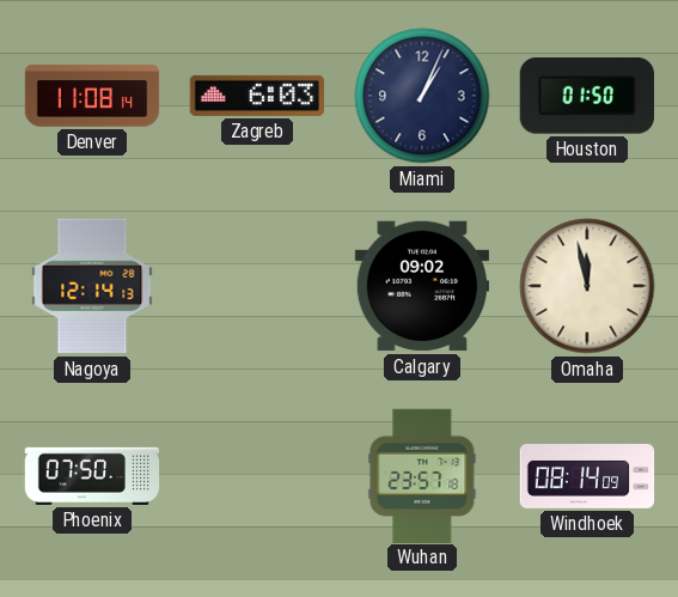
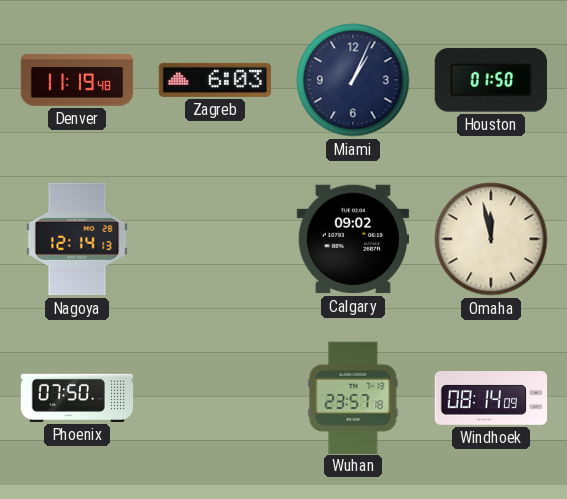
Denver: 11:08 -> 11:19 (77, 80)
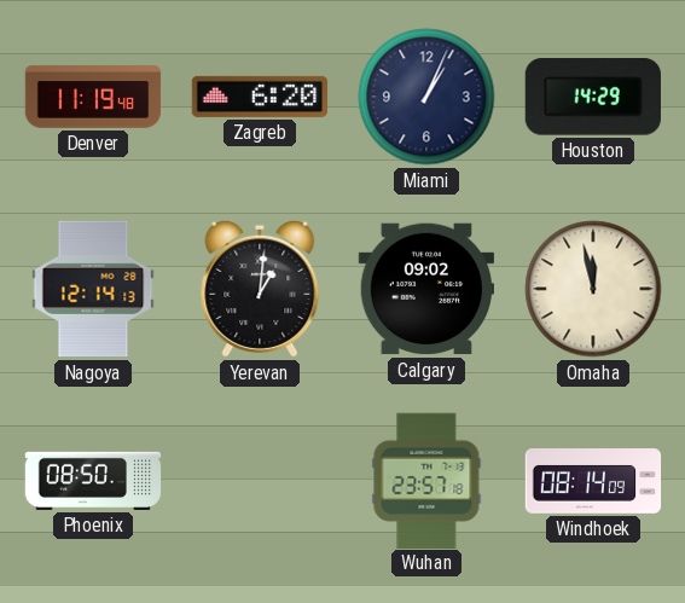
Zagreb: 6:03 -> 6:20 (259, 97)
Houston: 01:50 -> 14:29 (593, 97)
Yerevan: none -> 1:01 (260, 289)
Phoenix: 07:50 -> 08:50 (93, 481)
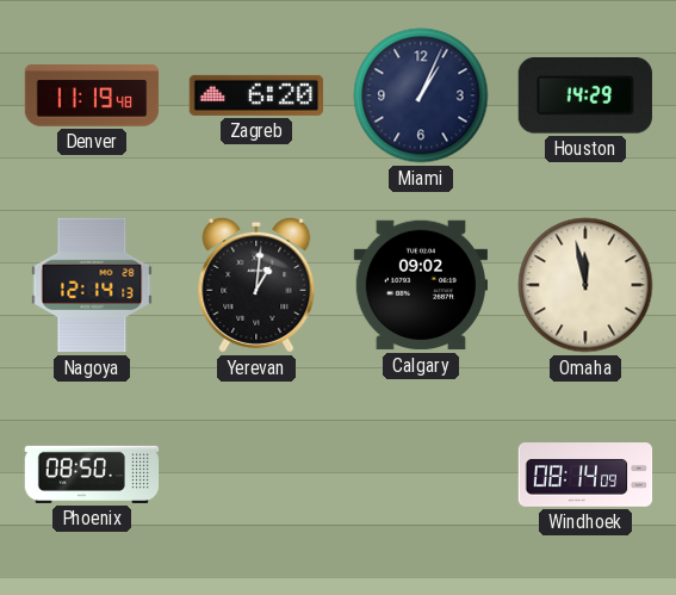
Wuhan: 23:57 -> none (426, 480)
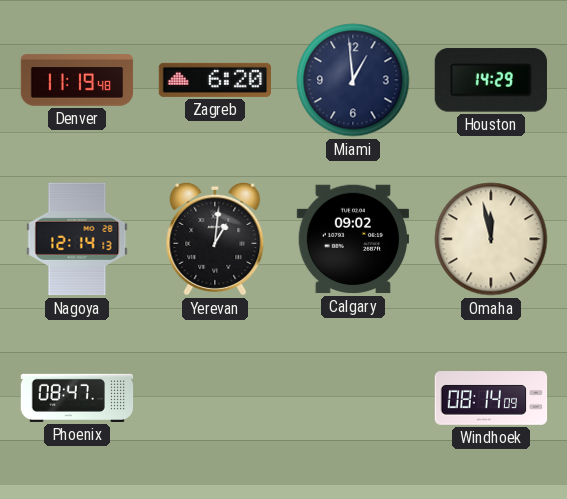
Miami: 1:04 -> 12:59 (353, 80)
Phoenix: 08:50 -> 08:47 (77, 398)
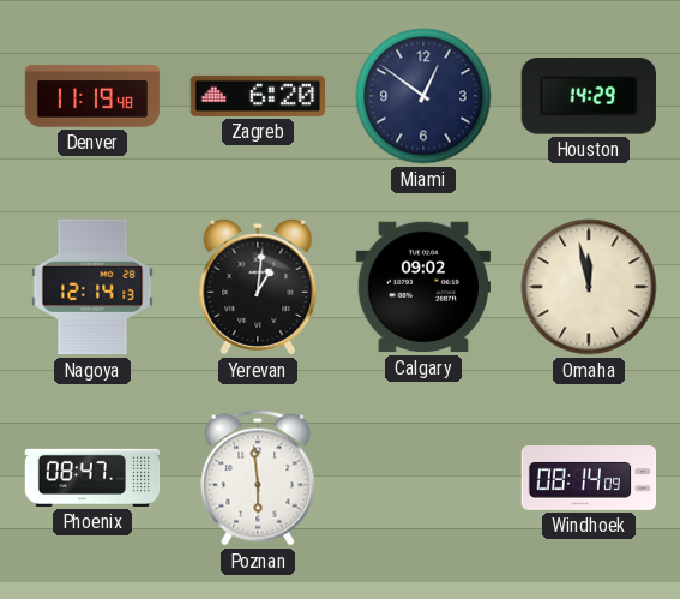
Miami: 12:59 -> 12:51 (423, 96)
Poznan: none -> 5:59 (258, 478)
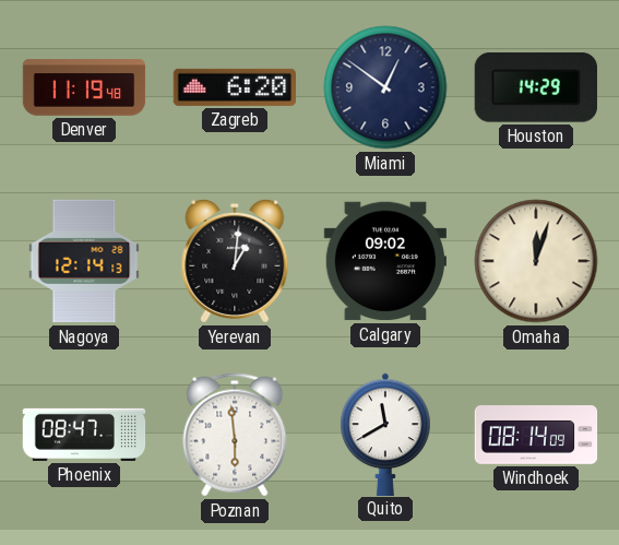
Omaha: 11:58 -> 12:03 (536, 261)
Quito: none -> 11:40 (385, 434)
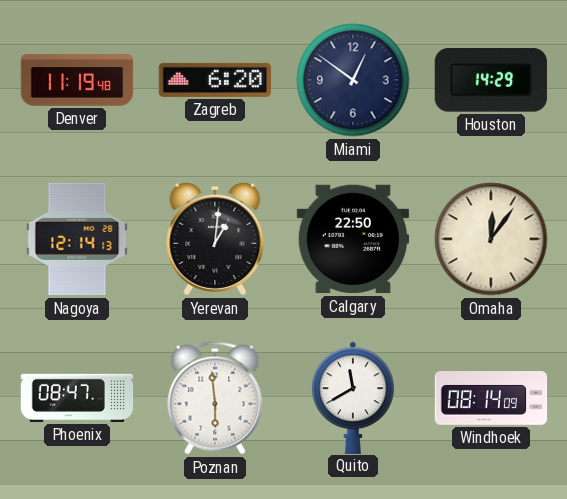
Calgary: 09:02 -> 22:50 (352, 239)
Omaha: 12:03 -> 12:06 (491, 239)
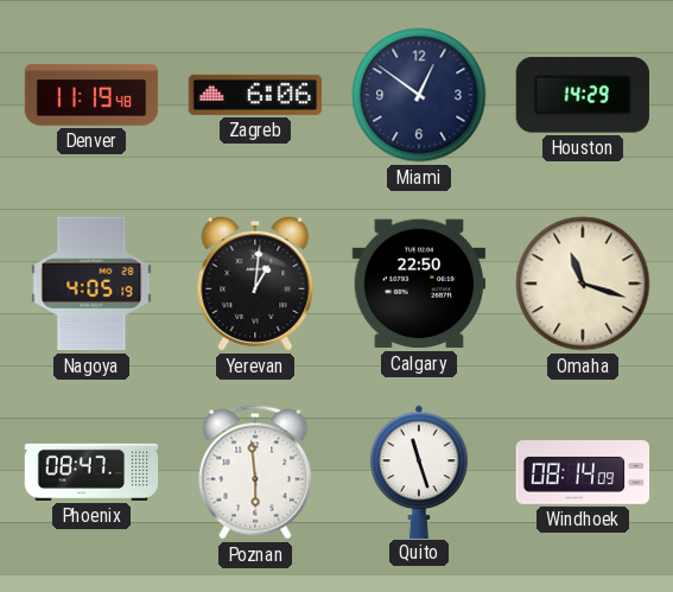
Zagreb: 6:20 -> 6:06 (254, 95)
Nagoya: 12:14 -> 4:05 (91, 284)
Omaha: 12:06 -> 11:18 (583, 284)
Quito: 11:40 -> 11:27 (419, 471)
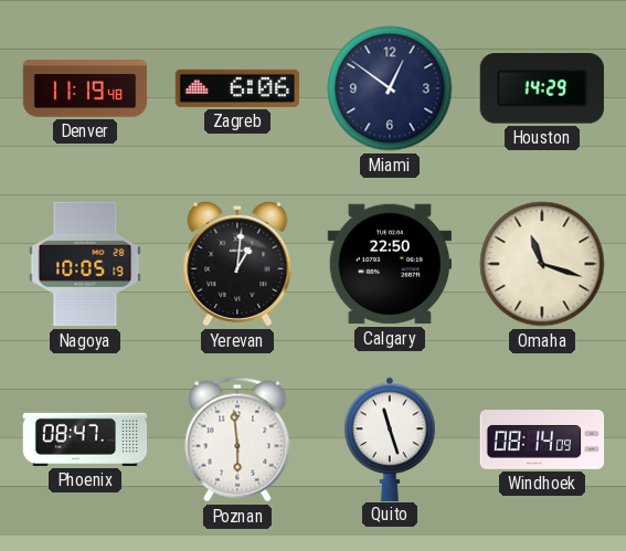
Nagoya: 4:05 -> 10:05 (85, 264)
